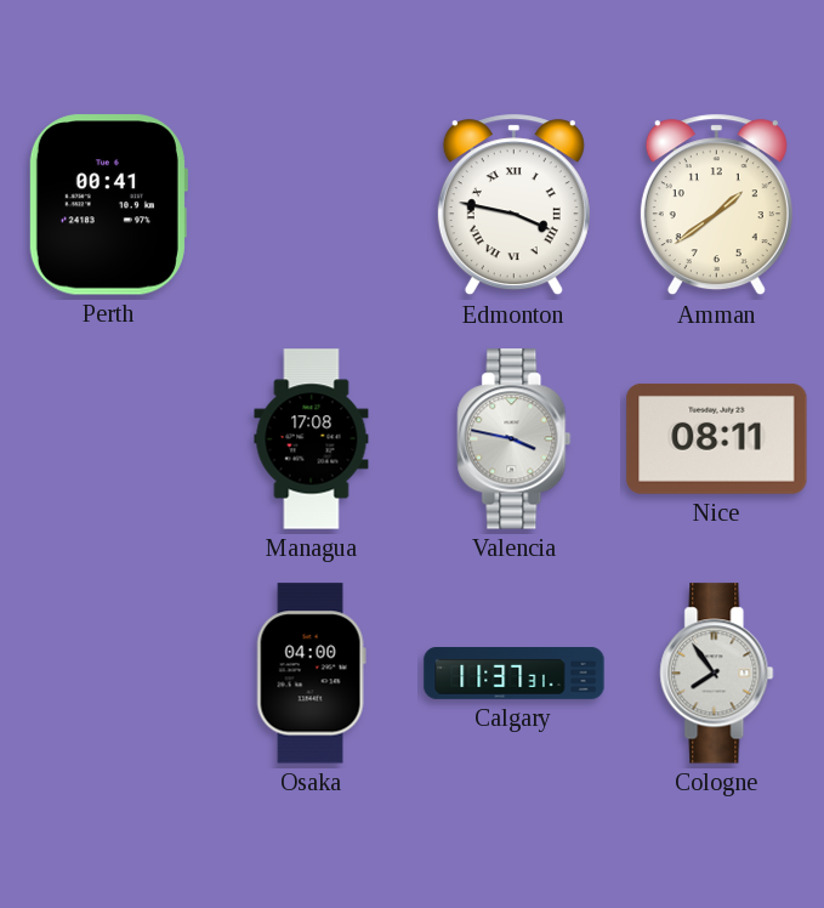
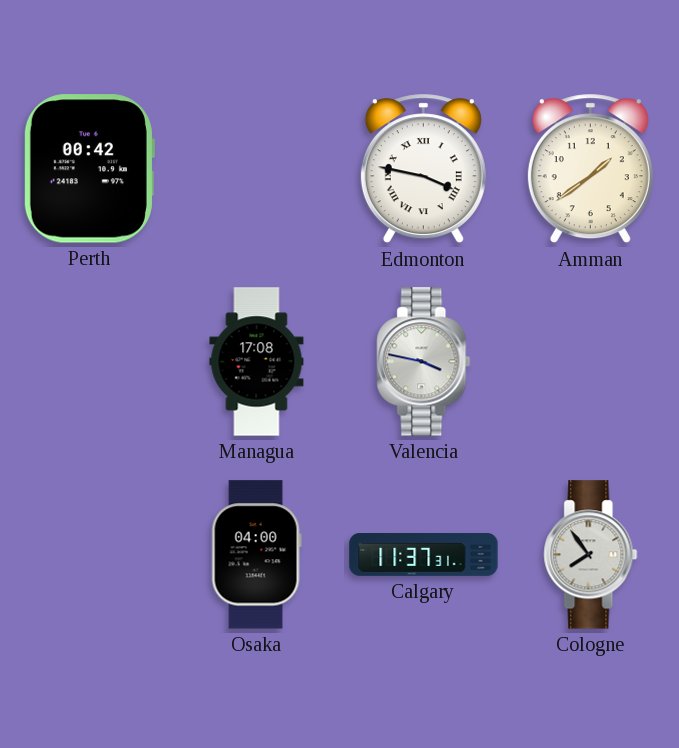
Perth: 00:41 -> 00:42 (89, 169)
Nice: 08:11 -> none (717, 438)
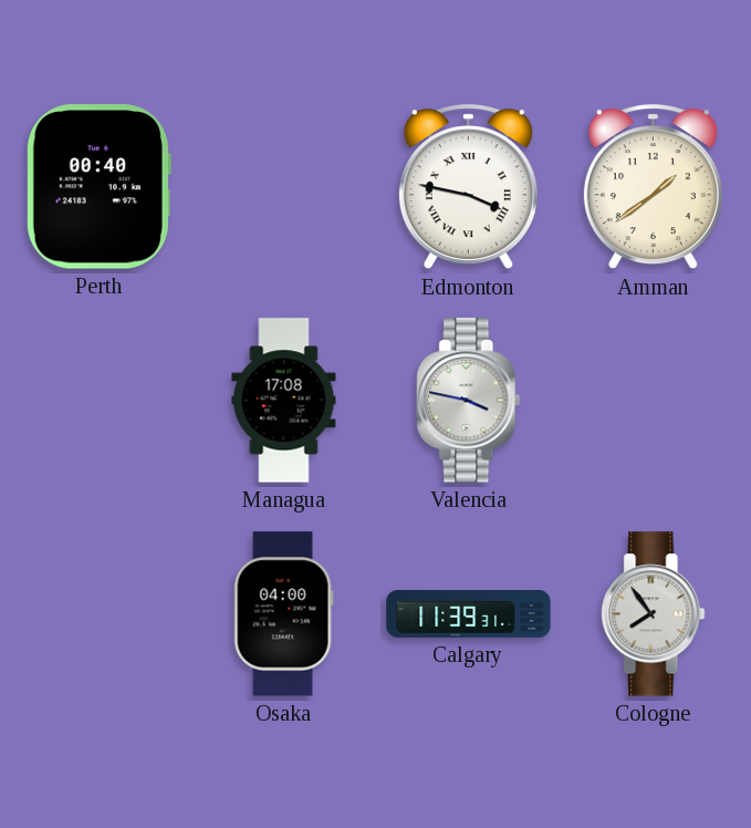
Perth: 00:42 -> 00:40 (98, 187)
Calgary: 11:37 -> 11:39 (469, 614)
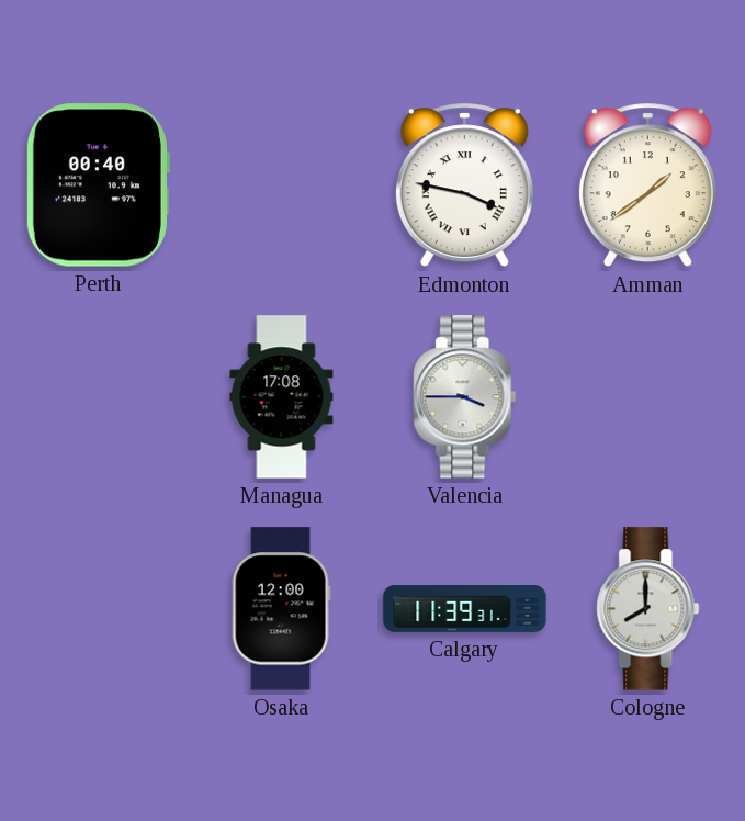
Valencia: 3:47 -> 3:45 (465, 397)
Osaka: 04:00 -> 12:00 (281, 609)
Cologne: 7:54 -> 8:00 (648, 609)
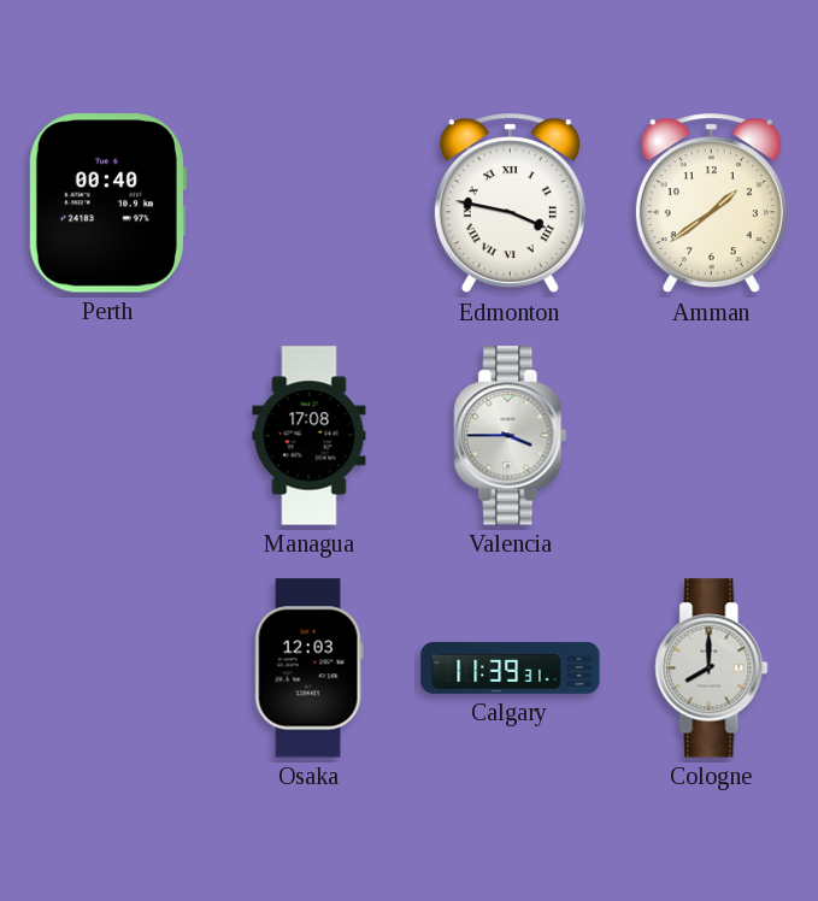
Osaka: 12:00 -> 12:03 (308, 669)
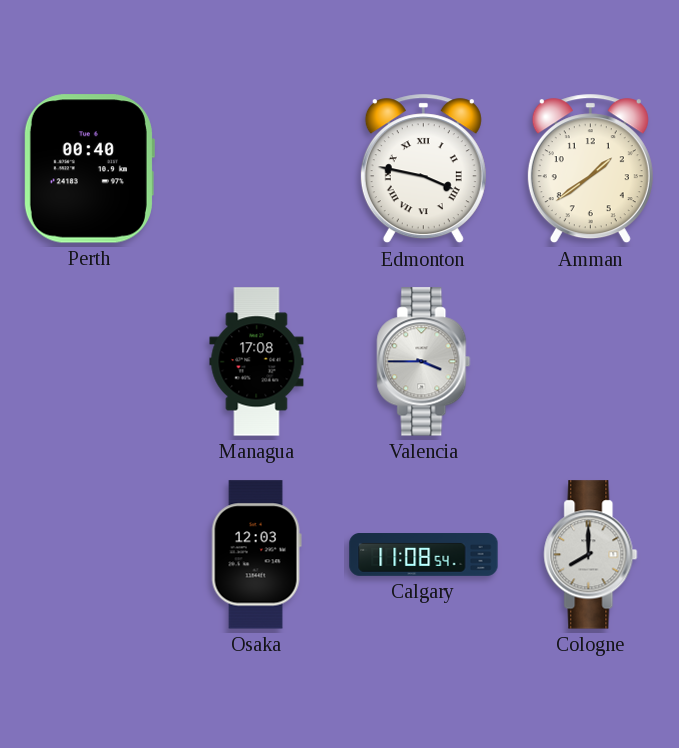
Calgary: 11:39 -> 11:08 (424, 555)
